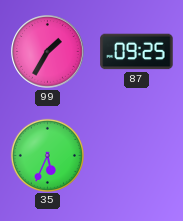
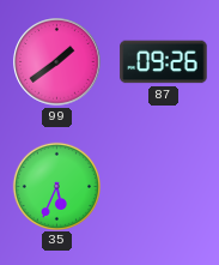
99: 1:35 -> 1:39 (57, 62)
87: 09:25 -> 09:26 (164, 62)
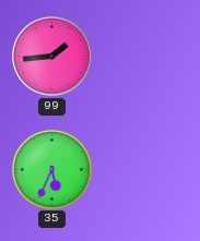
99: 1:39 -> 1:44 (52, 57)
87: 09:26 -> none (164, 62)
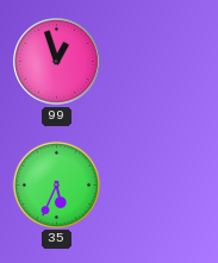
99: 1:44 -> 12:57 (57, 62)
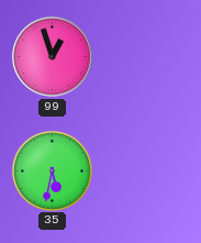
35: 5:34 -> 5:32 (52, 170)
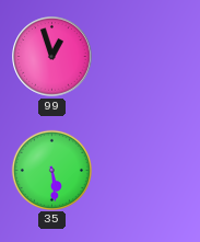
35: 5:32 -> 5:29 (51, 170)
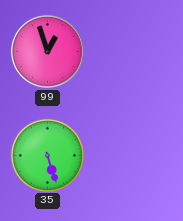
35: 5:29 -> 5:27 (47, 155)
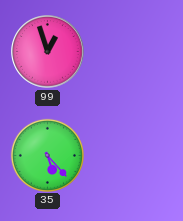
35: 5:27 -> 5:23 (47, 155)
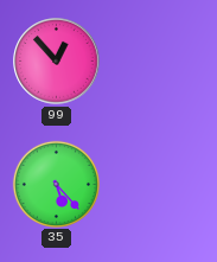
99: 12:57 -> 12:53 (57, 62)
